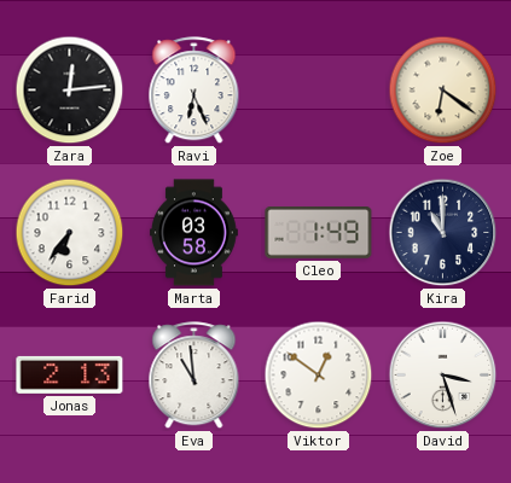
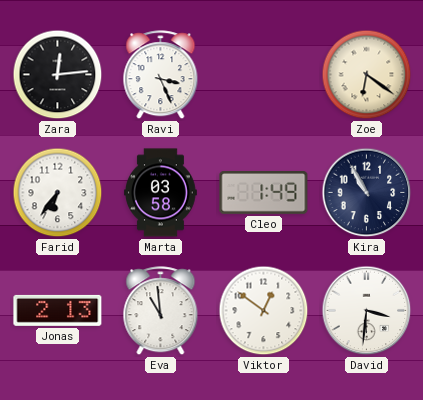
Ravi: 6:26 -> 3:26 (161, 75)
Kira: 11:00 -> 10:55 (367, 193)
David: 3:27 -> 3:31 (367, 311)
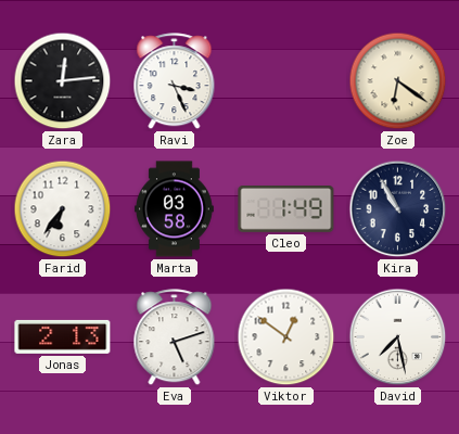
Eva: 10:59 -> 5:12 (175, 337)
David: 3:31 -> 7:28 (398, 337)
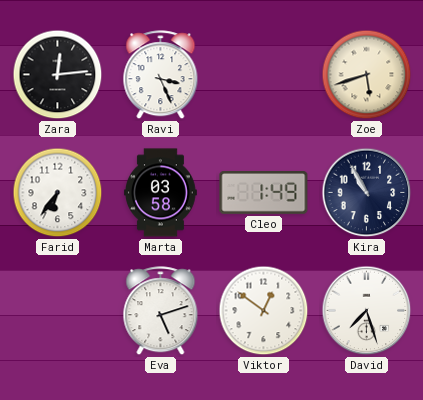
Zoe: 6:21 -> 5:42 (367, 75)
Jonas: 2:13 -> none (63, 336)
David: 7:28 -> 7:27 (367, 311)
